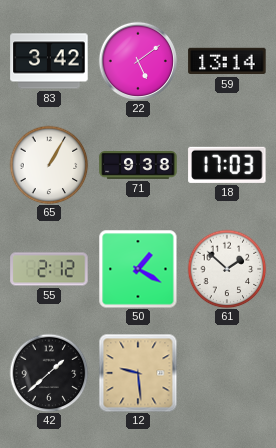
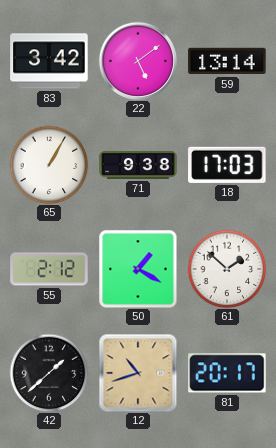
12: 9:29 -> 10:42 (138, 373)
81: none -> 20:17 (227, 373)
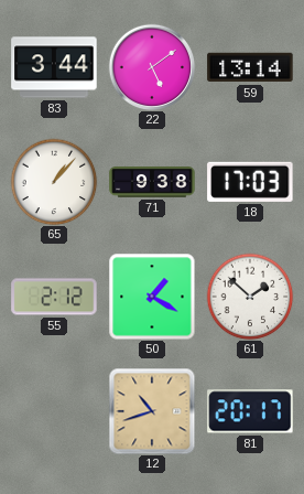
83: 3:42 -> 3:44 (54, 67)
65: 1:05 -> 1:07 (54, 182)
42: 1:38 -> none (49, 373)
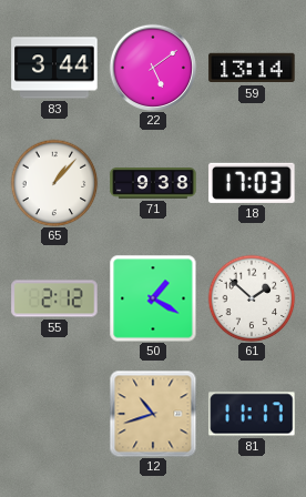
81: 20:17 -> 11:17 (252, 414)
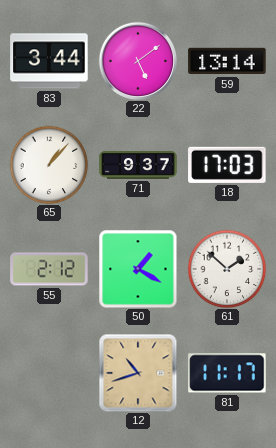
71: 9:38 -> 9:37 (138, 165)
